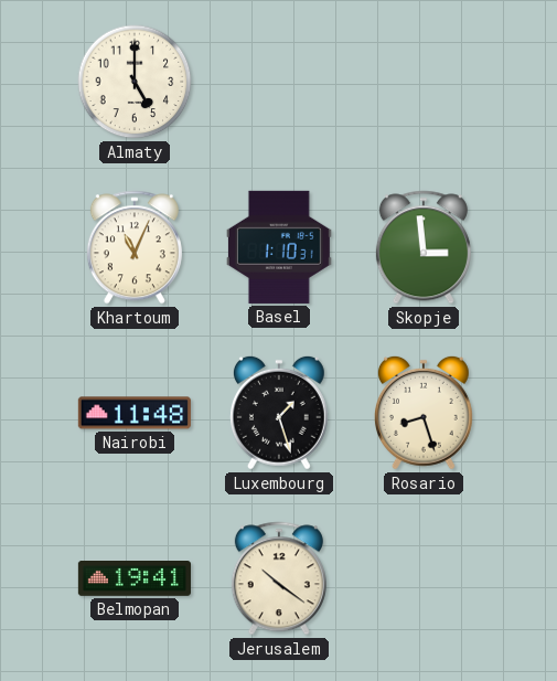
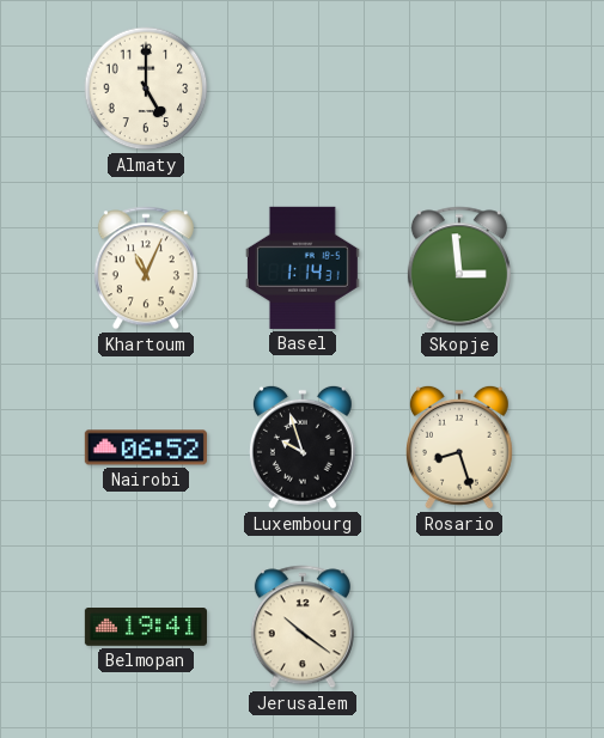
Basel: 1:10 -> 1:14 (303, 268)
Nairobi: 11:48 -> 06:52 (146, 447)
Luxembourg: 1:27 -> 9:57 (303, 447)
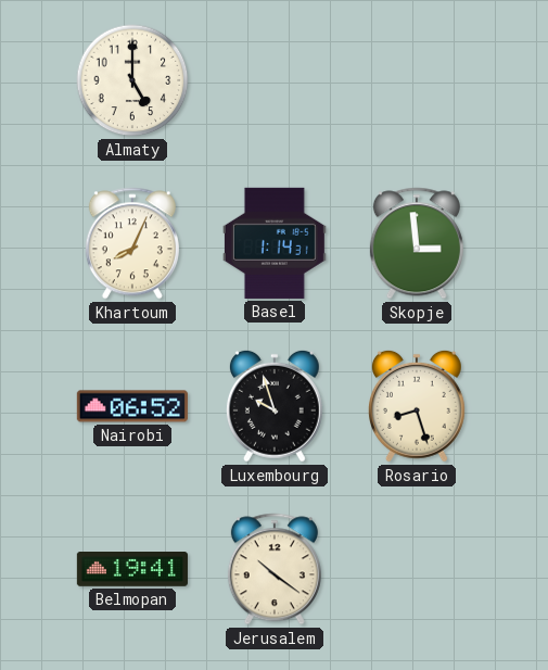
Khartoum: 11:04 -> 8:04 (132, 243)
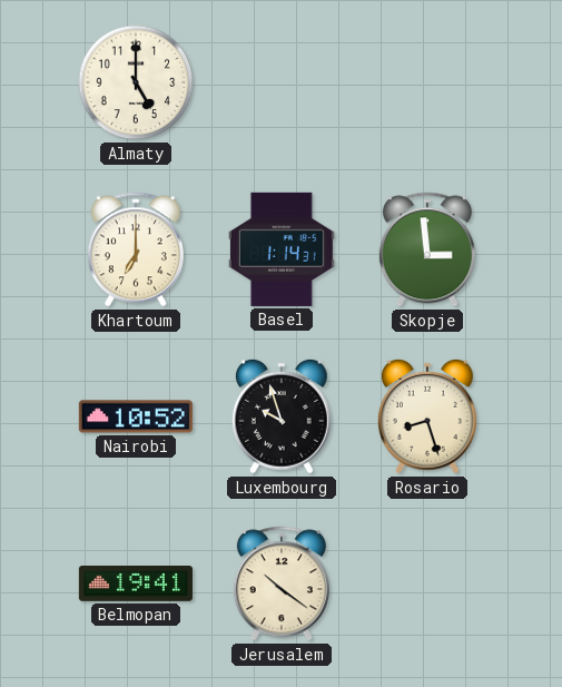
Khartoum: 8:04 -> 7:00 (136, 249)
Nairobi: 06:52 -> 10:52 (136, 416)
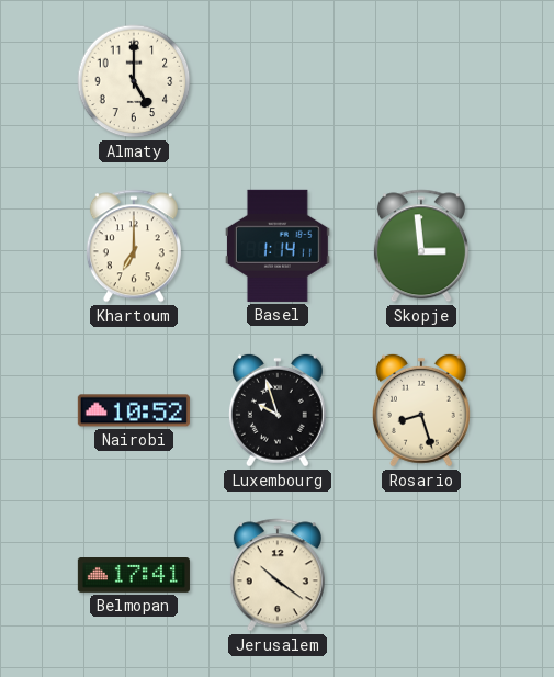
Basel: 1:14:31 -> 1:14:11 (278, 246)
Belmopan: 19:41 -> 17:41 (134, 576)
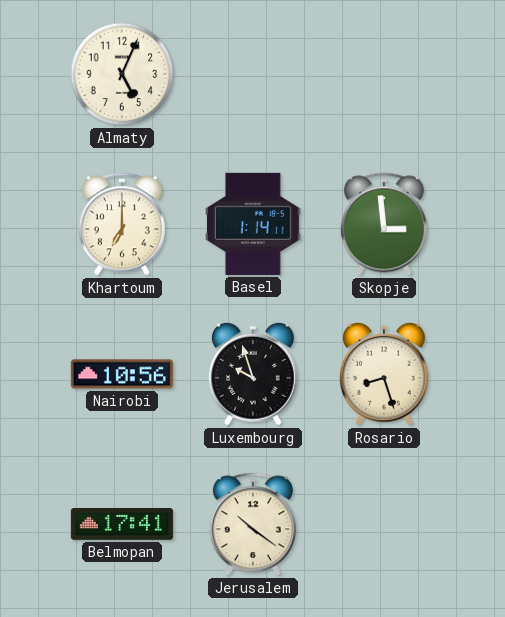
Almaty: 5:00 -> 5:04 (122, 74)
Nairobi: 10:52 -> 10:56 (122, 374)
